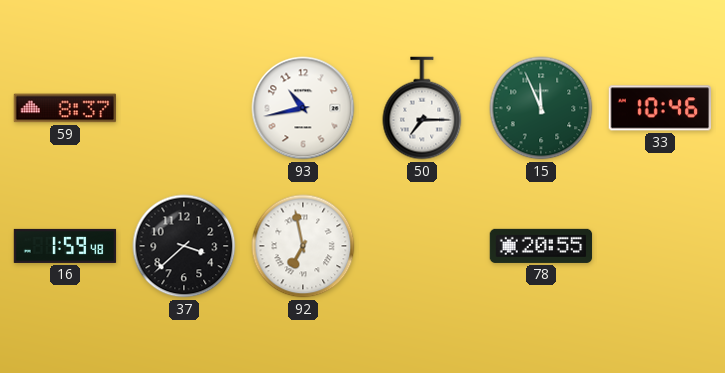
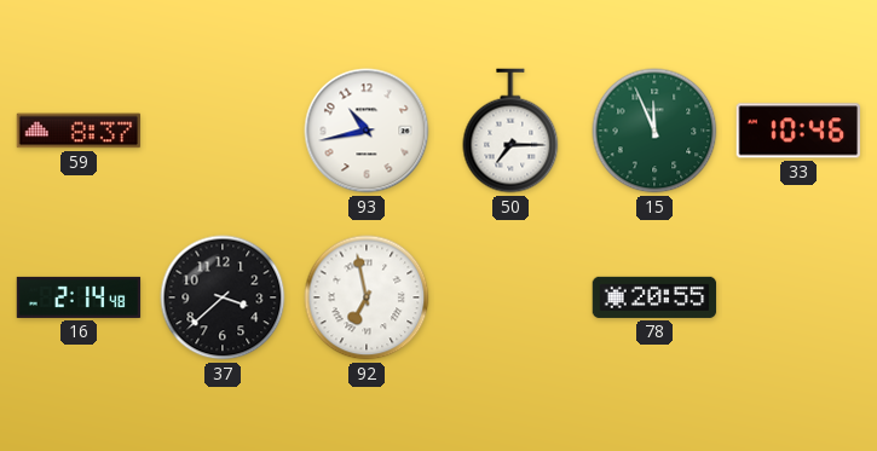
16: 1:59 -> 2:14 (79, 297)
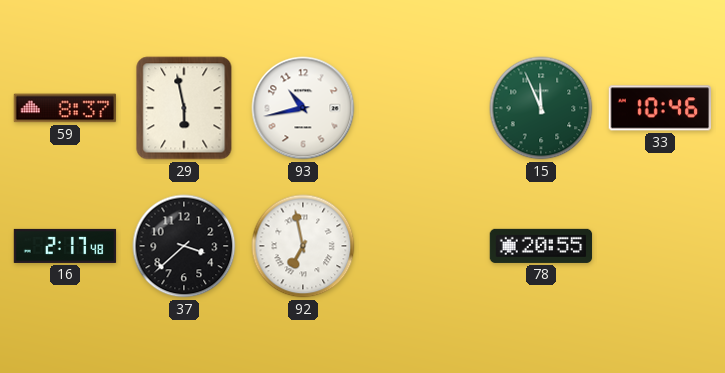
29: none -> 5:58 (184, 108)
50: 7:15 -> none (510, 131)
16: 2:14 -> 2:17 (65, 246)
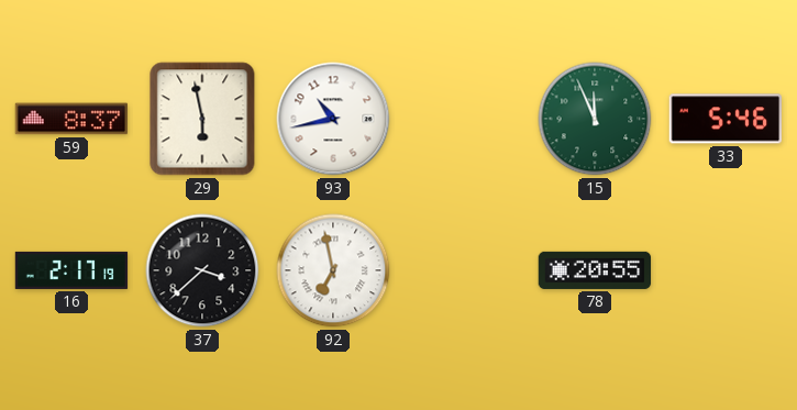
33: 10:46 -> 5:46 (724, 119)
16: 2:17:48 -> 2:17:19 (71, 270)
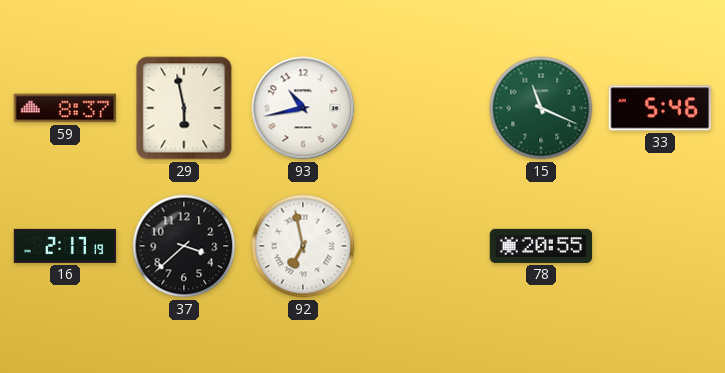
15: 11:56 -> 11:19 (541, 108)
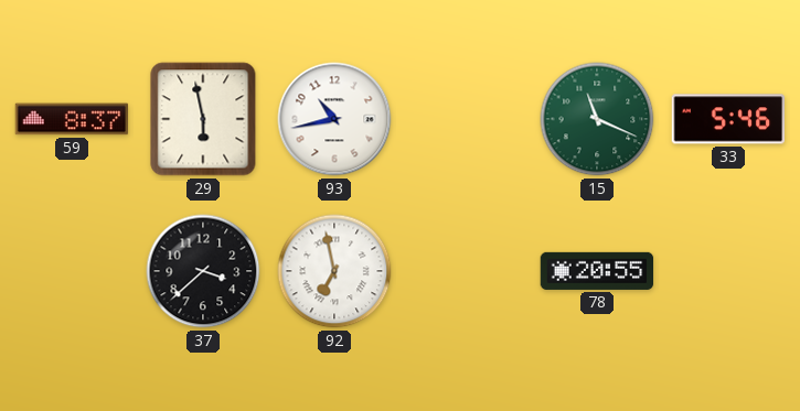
16: 2:17 -> none (65, 246)
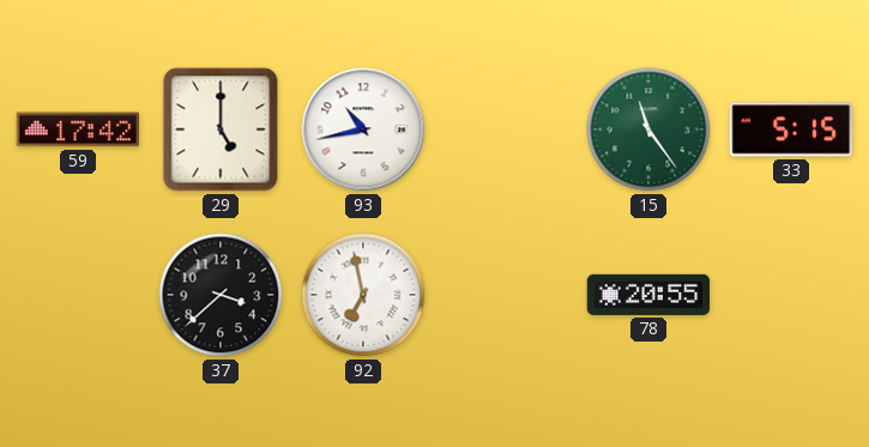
59: 8:37 -> 17:42 (78, 129)
29: 5:58 -> 5:00 (221, 129)
15: 11:19 -> 11:24 (648, 129)
33: 5:46 -> 5:15 (790, 129)
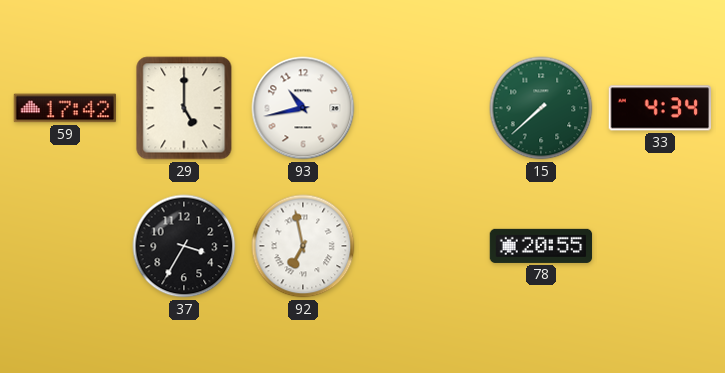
15: 11:24 -> 7:38 (541, 108)
33: 5:15 -> 4:34 (659, 108)
37: 3:38 -> 3:35 (184, 246)
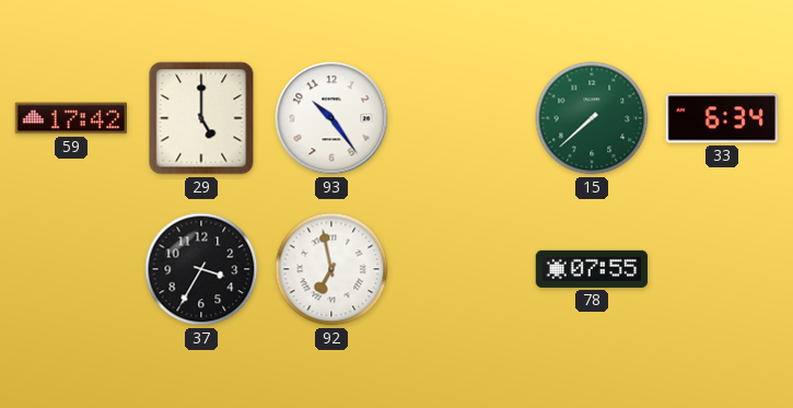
93: 10:43 -> 10:24 (331, 118)
33: 4:34 -> 6:34 (721, 118)
78: 20:55 -> 07:55 (592, 269)
